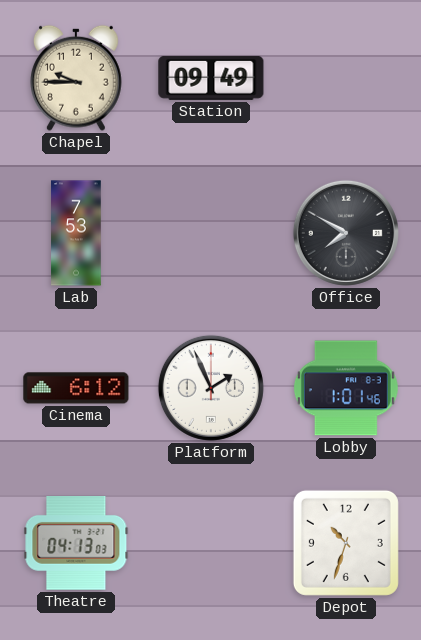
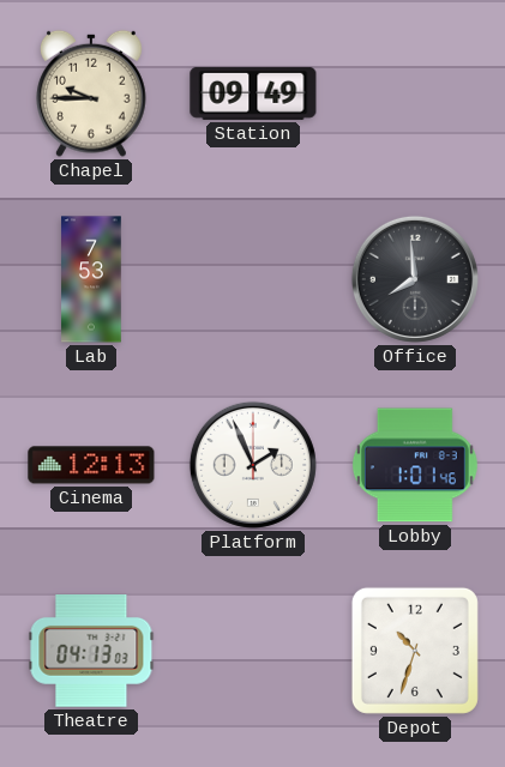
Office: 7:50 -> 7:59 (415, 279)
Cinema: 6:12 -> 12:13 (91, 465)
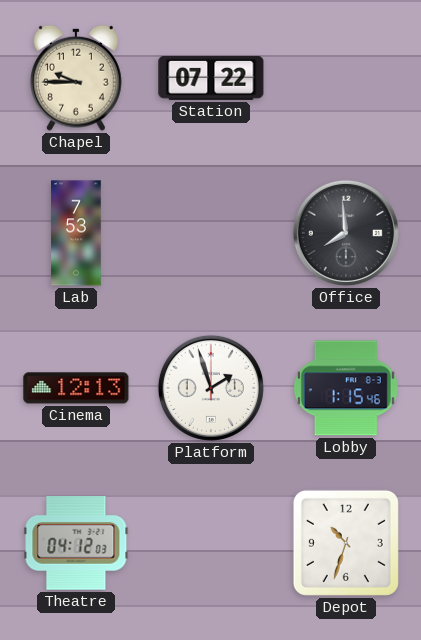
Station: 09:49 -> 07:22 (211, 78)
Platform: 1:56 -> 1:57 (211, 388)
Lobby: 1:01 -> 1:15 (346, 388)
Theatre: 04:13 -> 04:12 (76, 544)
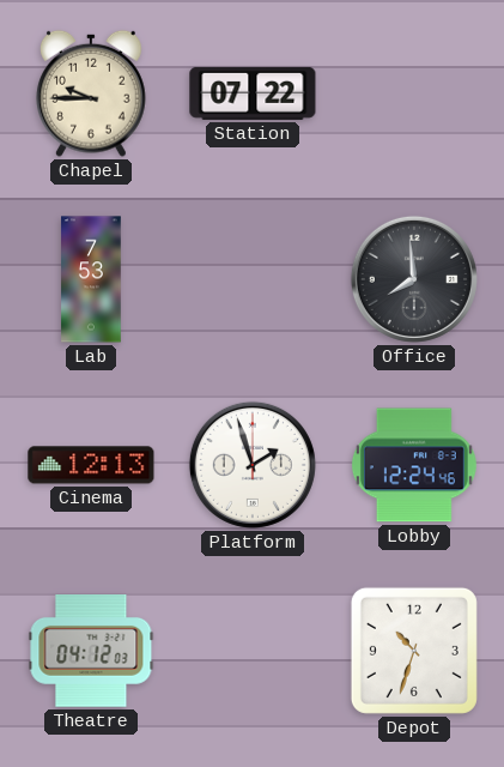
Lobby: 1:15 -> 12:24 (414, 465)
